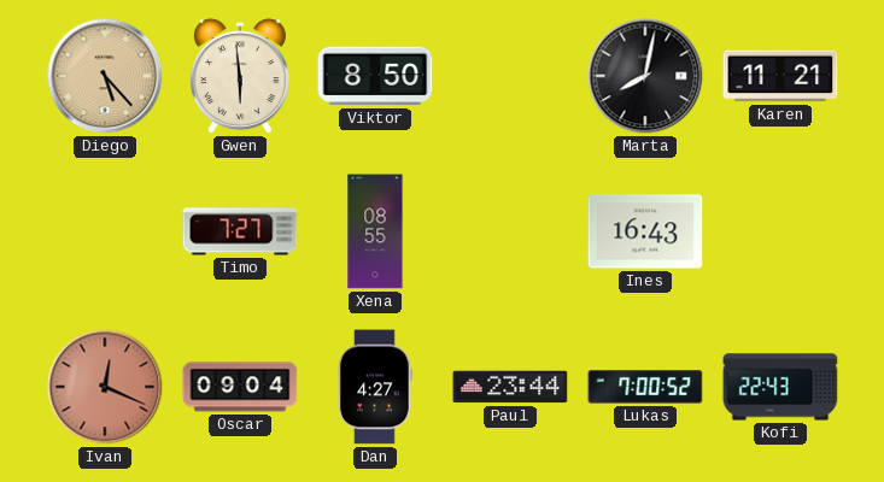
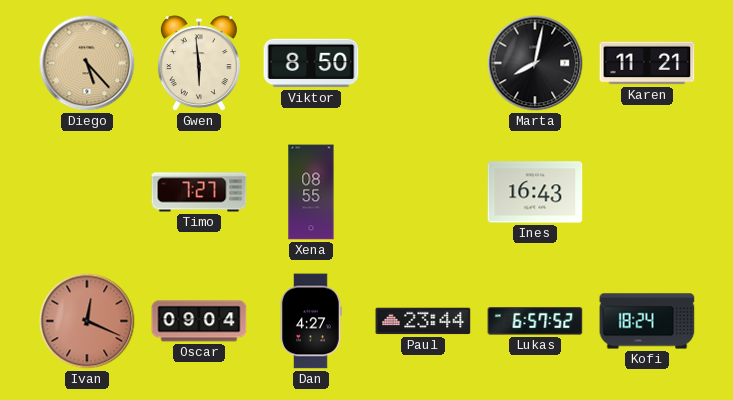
Lukas: 7:00 -> 6:57 (535, 321)
Kofi: 22:43 -> 18:24 (647, 321)
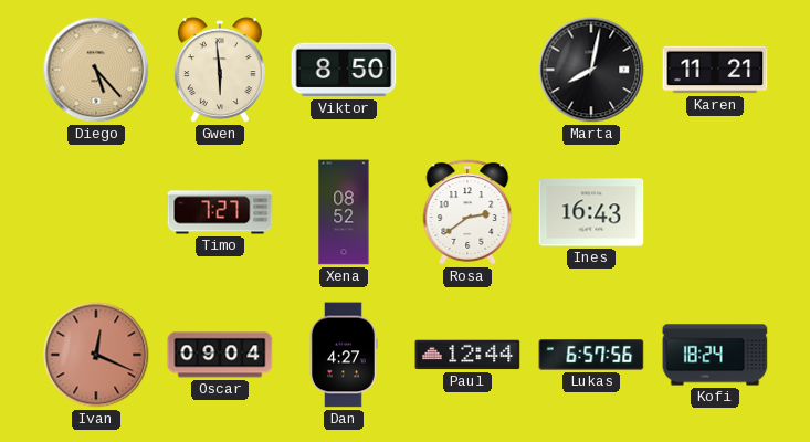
Xena: 08:55 -> 08:52 (344, 212)
Rosa: none -> 2:39 (467, 212)
Paul: 23:44 -> 12:44 (467, 355)
Lukas: 6:57:52 -> 6:57:56 (591, 355)
